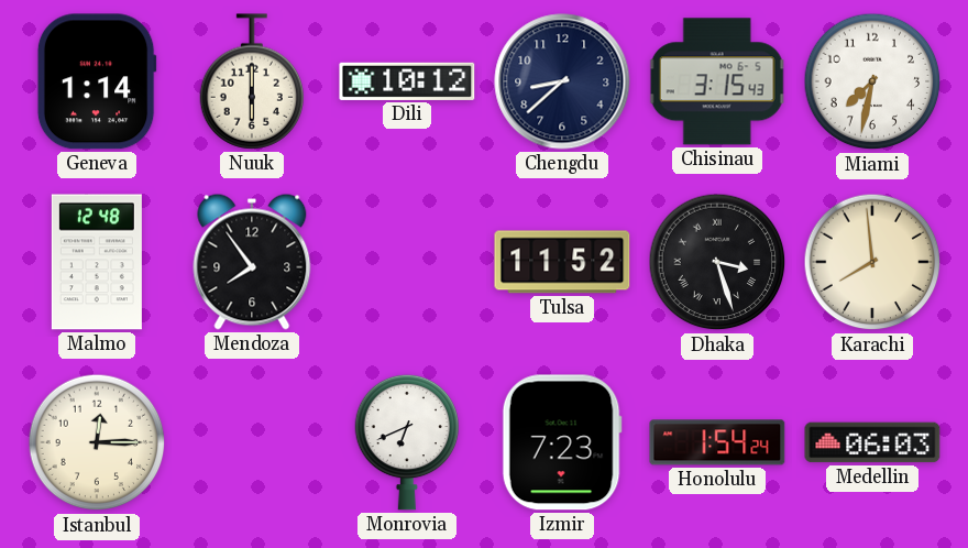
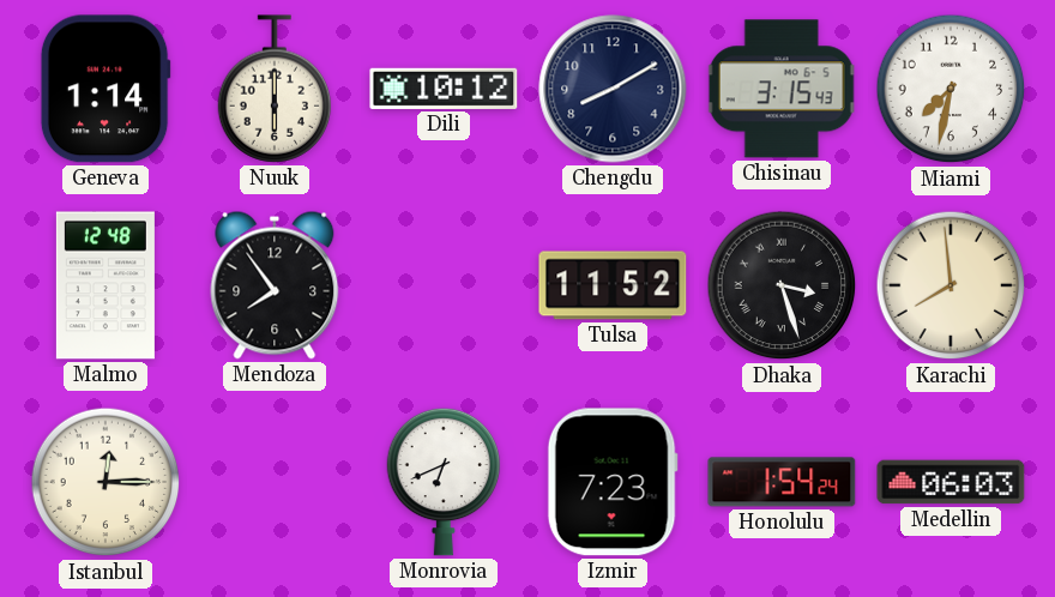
Chengdu: 8:38 -> 8:10 (613, 89)
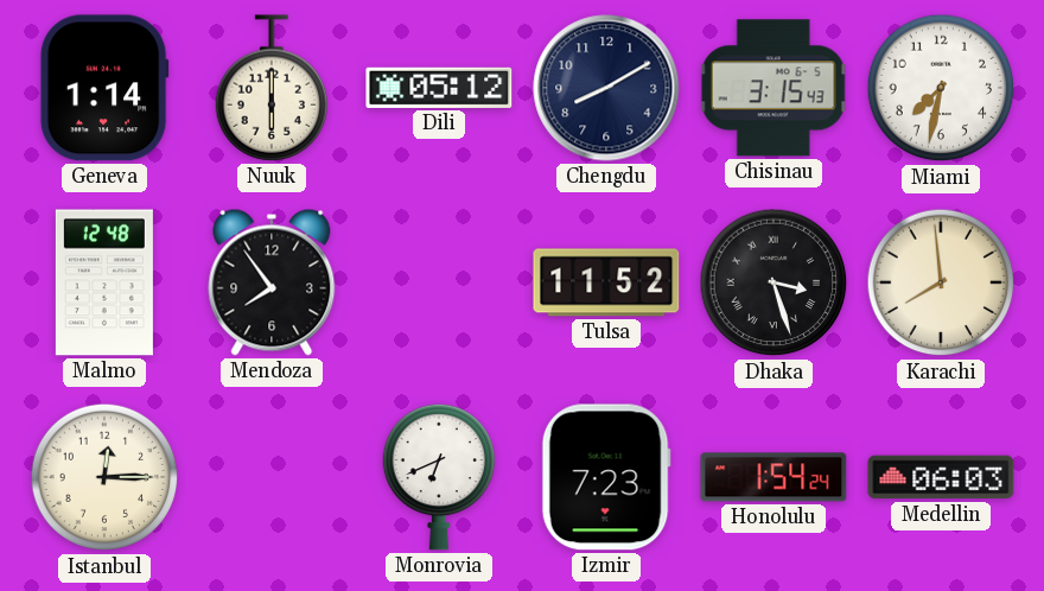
Dili: 10:12 -> 05:12 (439, 88)
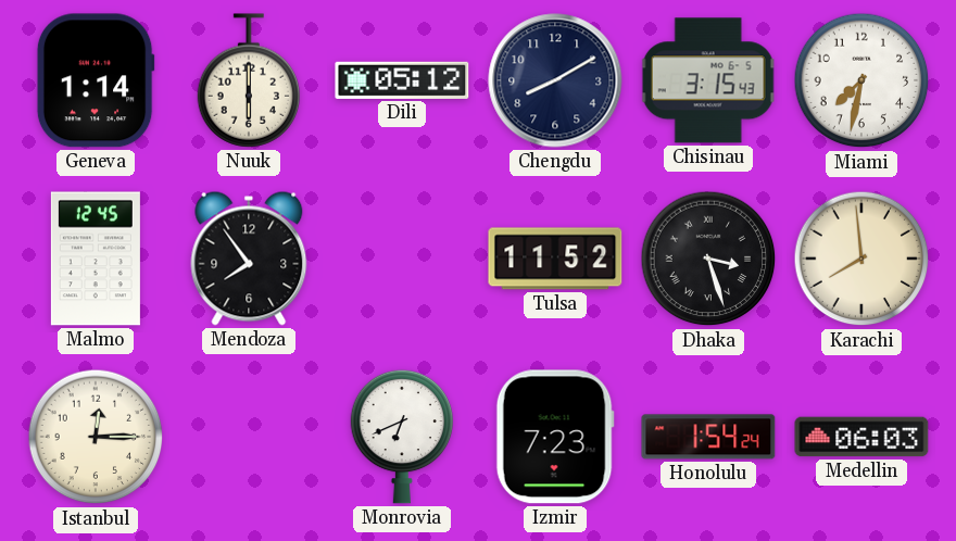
Malmo: 12:48 -> 12:45 (96, 259)
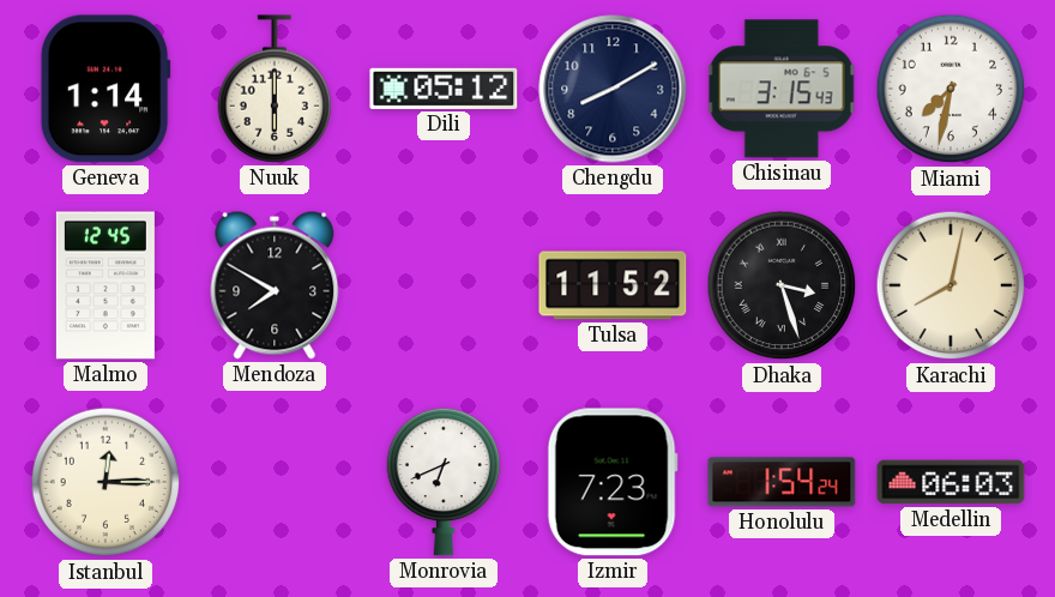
Mendoza: 7:54 -> 7:50 (275, 285)
Karachi: 7:59 -> 8:02 (951, 285)
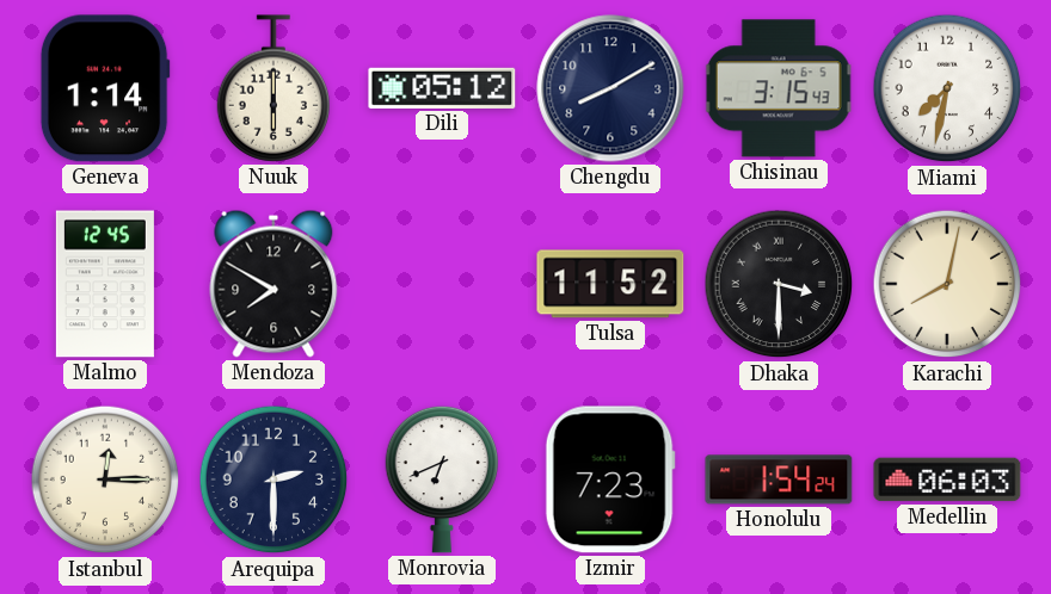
Dhaka: 3:27 -> 3:30 (779, 284)
Arequipa: none -> 2:30 (273, 479)
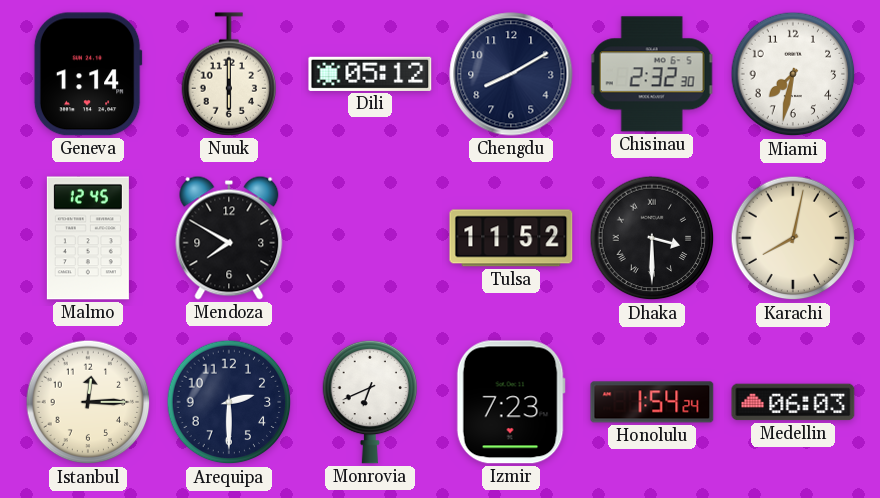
Chisinau: 3:15 -> 2:32 (652, 74)
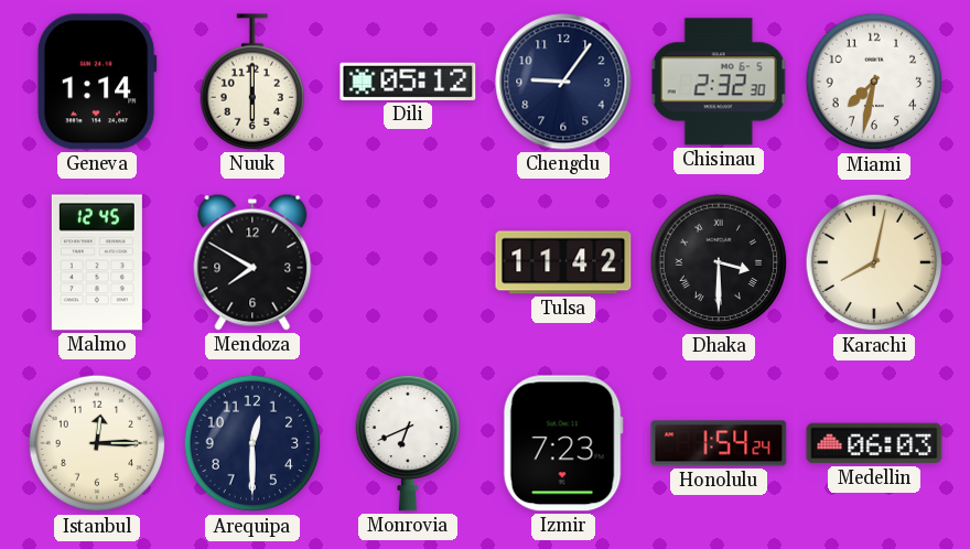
Chengdu: 8:10 -> 9:06 (563, 82)
Tulsa: 11:52 -> 11:42 (563, 262)
Arequipa: 2:30 -> 12:30 (252, 443)
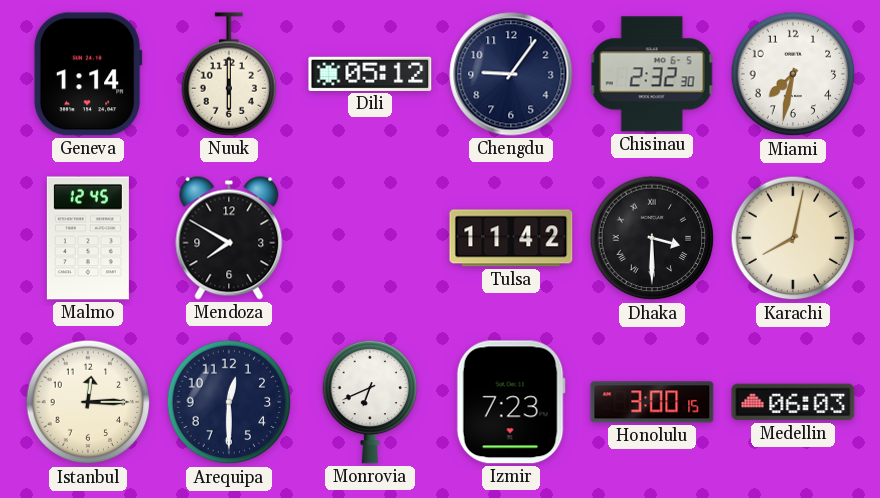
Honolulu: 1:54 -> 3:00 (652, 402)
